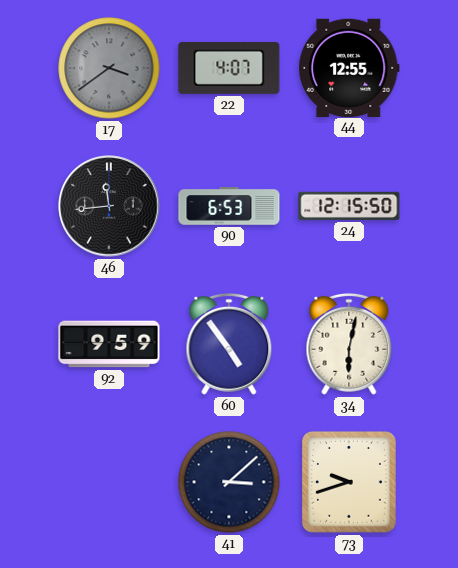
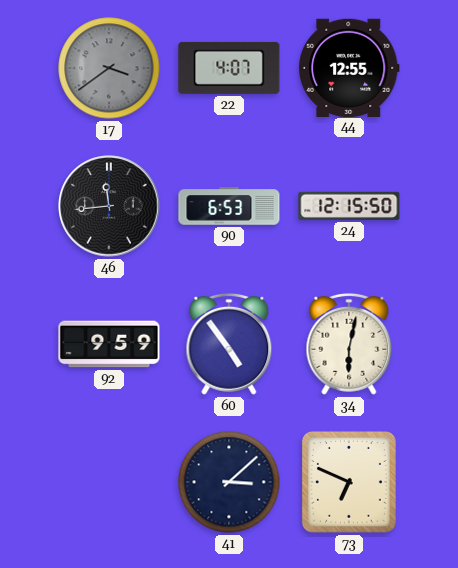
73: 9:42 -> 6:49 (349, 482)
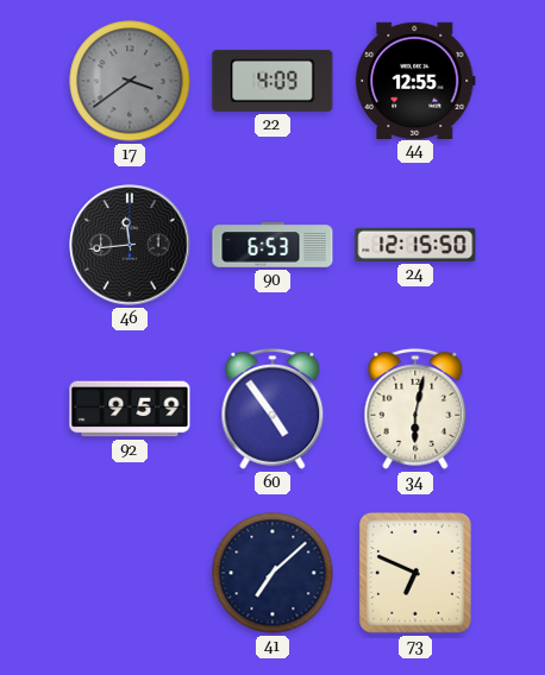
22: 4:07 -> 4:09 (272, 81)
41: 3:08 -> 7:08 (272, 573)
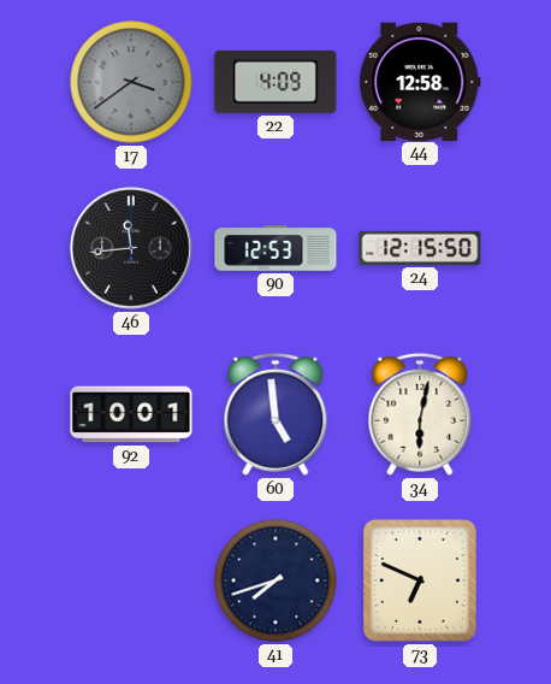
44: 12:55 -> 12:58 (420, 81)
90: 6:53 -> 12:53 (275, 248)
92: 9:59 -> 10:01 (131, 414)
60: 4:54 -> 4:59 (275, 414)
41: 7:08 -> 7:42 (275, 580)
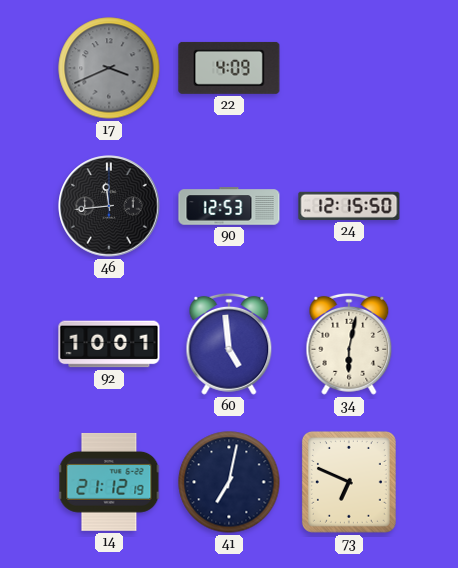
17: 3:39 -> 3:41 (109, 68)
44: 12:58 -> none (420, 81)
14: none -> 21:12 (109, 482)
41: 7:42 -> 7:02 (229, 482)
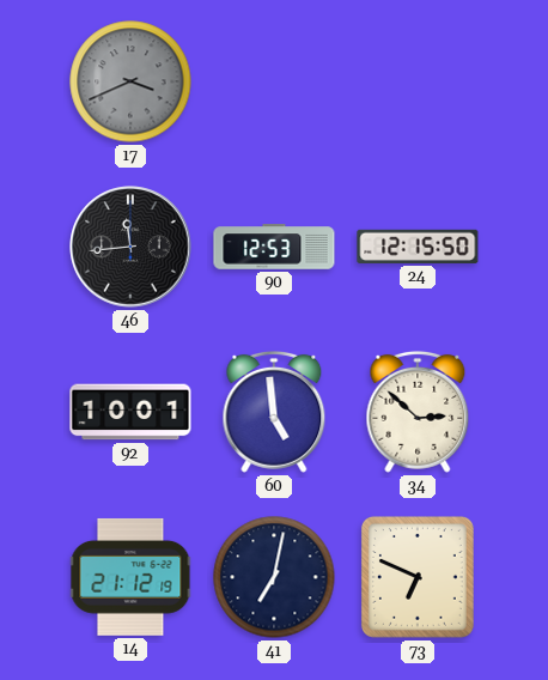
22: 4:09 -> none (229, 68)
34: 6:02 -> 2:52 (418, 412)
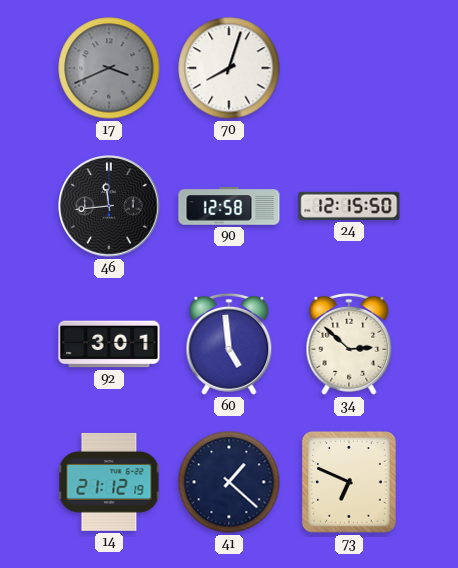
70: none -> 8:03 (229, 68)
90: 12:53 -> 12:58 (229, 206)
92: 10:01 -> 3:01 (109, 344)
41: 7:02 -> 1:22 (229, 482)
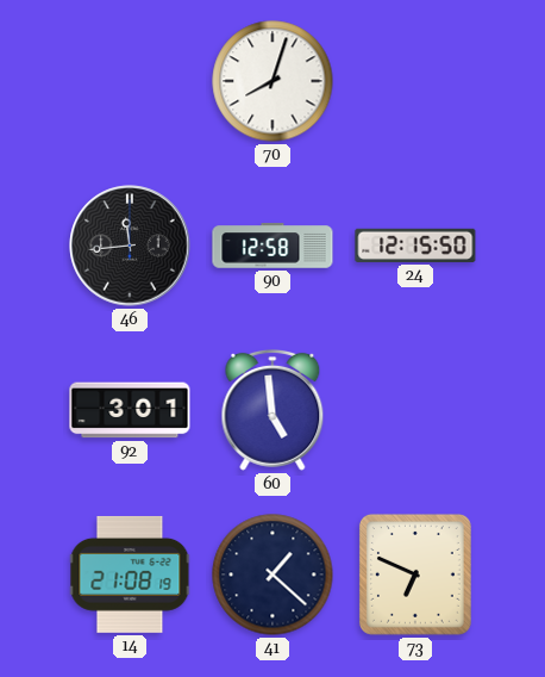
17: 3:41 -> none (109, 68)
34: 2:52 -> none (349, 344)
14: 21:12 -> 21:08 (130, 574)
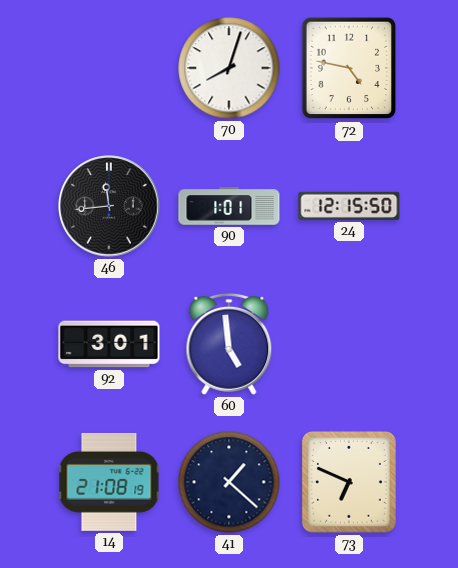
72: none -> 4:47 (349, 68)
90: 12:58 -> 1:01 (229, 206)
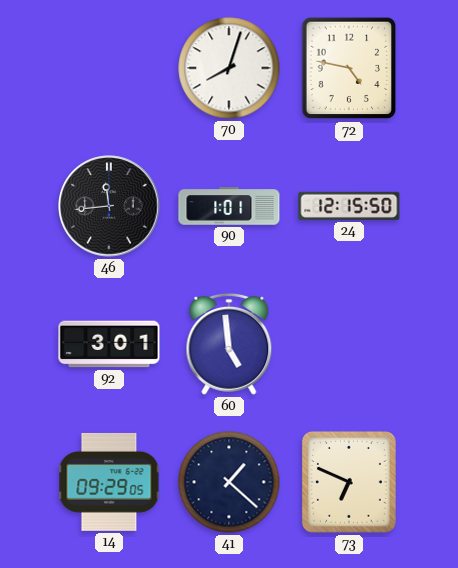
14: 21:08 -> 09:29 (109, 482)
